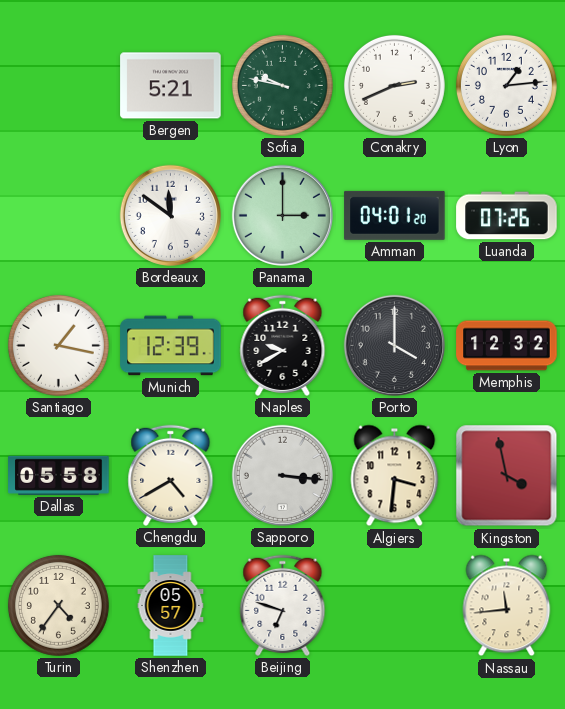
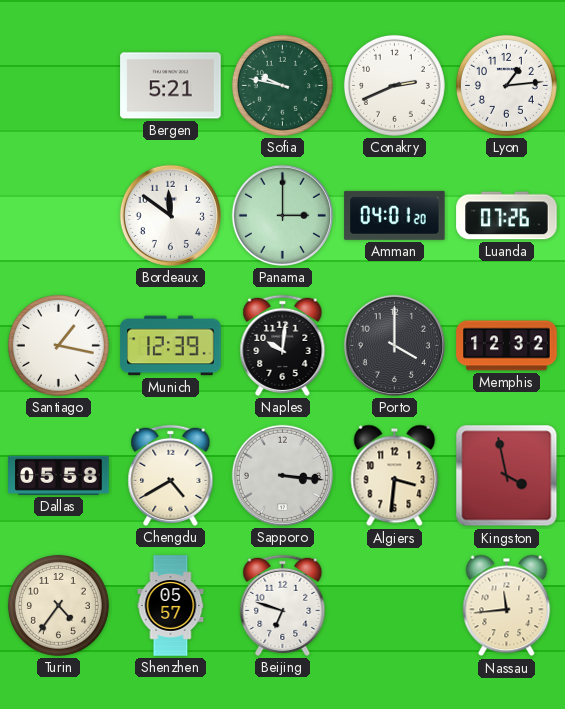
Naples: 9:40 -> 10:01 (283, 345)
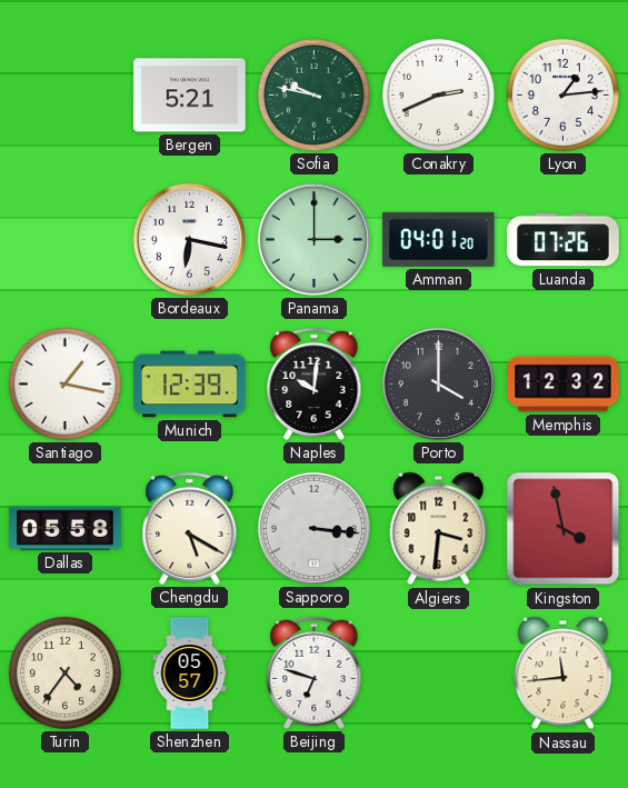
Bordeaux: 11:51 -> 6:17 (189, 239)
Chengdu: 4:40 -> 5:20 (190, 528)
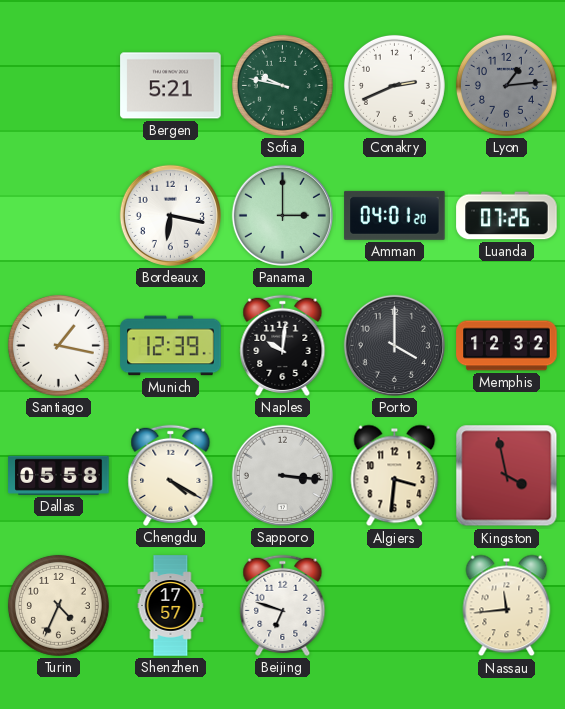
Lyon dial: white -> grey (506, 85)
Chengdu: 5:20 -> 4:20 (171, 475)
Turin: 4:36 -> 4:34 (58, 605)
Shenzhen: 05:57 -> 17:57 (171, 606)
